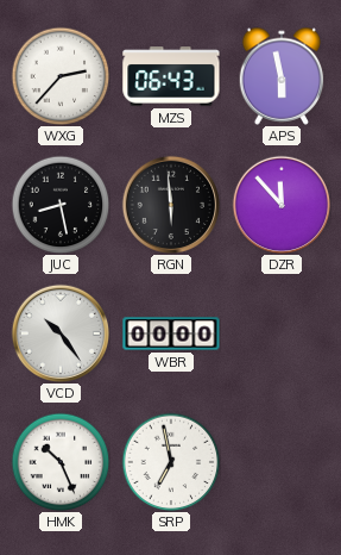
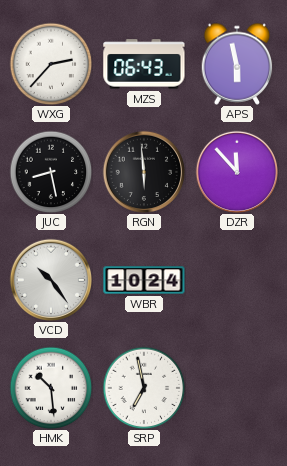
WBR: 00:00 -> 10:24 (144, 280)
HMK: 10:26 -> 10:29 (51, 388)
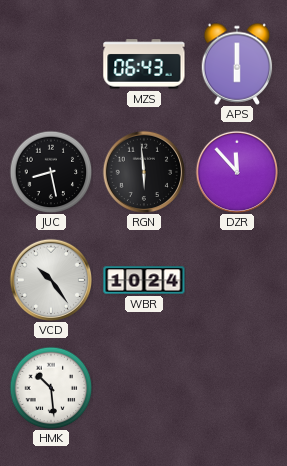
WXG: 2:37 -> none (51, 64)
APS: 5:58 -> 6:00 (237, 64)
SRP: 6:58 -> none (144, 388)
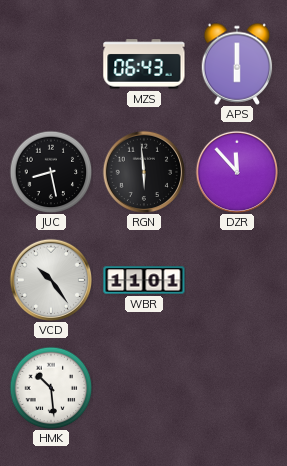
WBR: 10:24 -> 11:01 (144, 280)
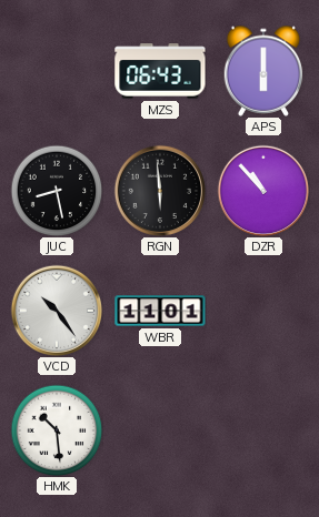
DZR: 11:53 -> 10:53 (262, 190)
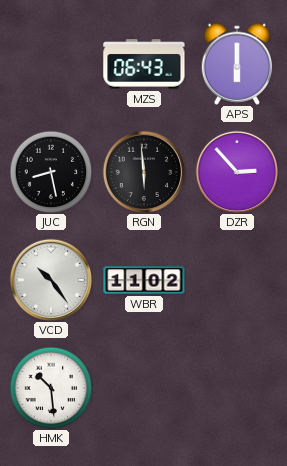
DZR: 10:53 -> 2:53 (236, 171)
WBR: 11:01 -> 11:02 (144, 280)
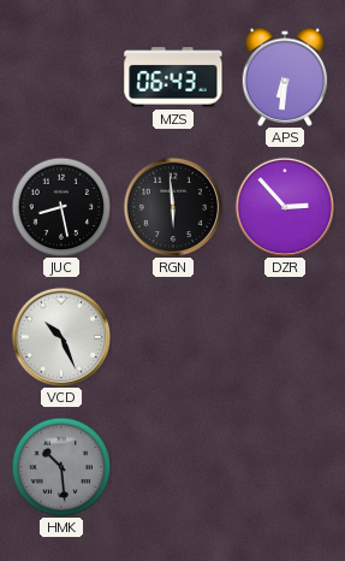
APS: 6:00 -> 6:31 (285, 77)
VCD: 10:24 -> 10:26 (60, 336)
WBR: 11:02 -> none (144, 280)
HMK dial: white -> grey (61, 467)
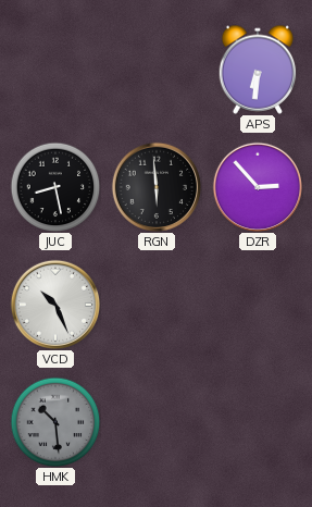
MZS: 06:43 -> none (173, 77)
